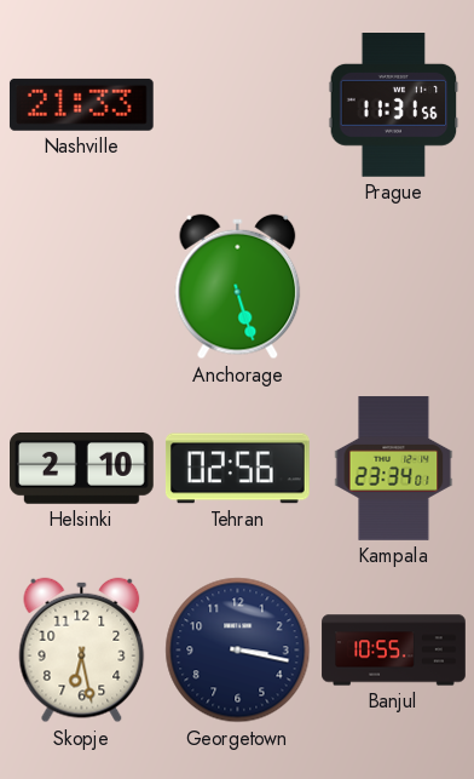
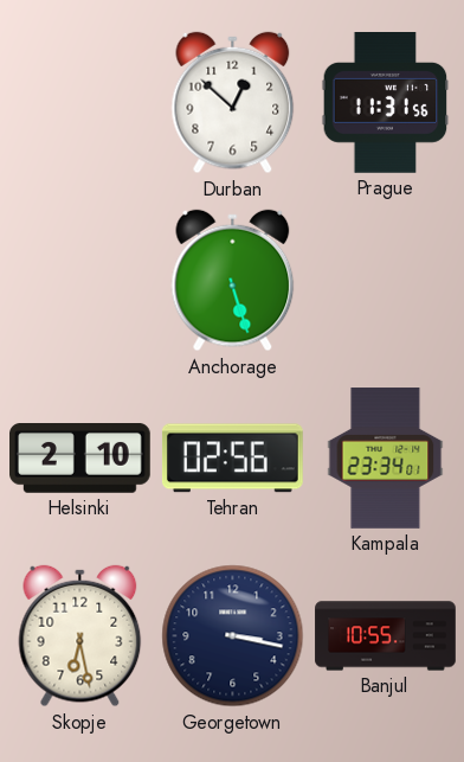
Nashville: 21:33 -> none (81, 104)
Durban: none -> 12:52 (233, 103)
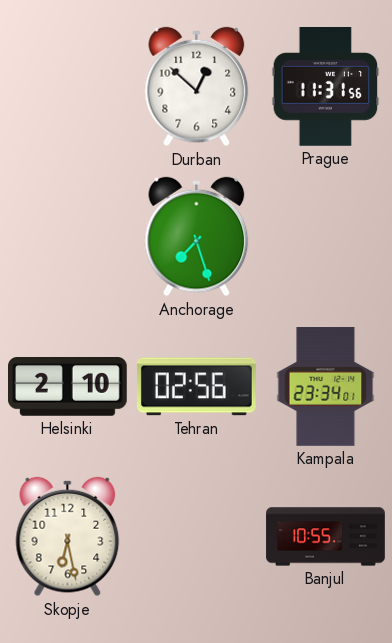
Anchorage: 5:27 -> 7:27 (197, 237)
Georgetown: 3:17 -> none (233, 636)
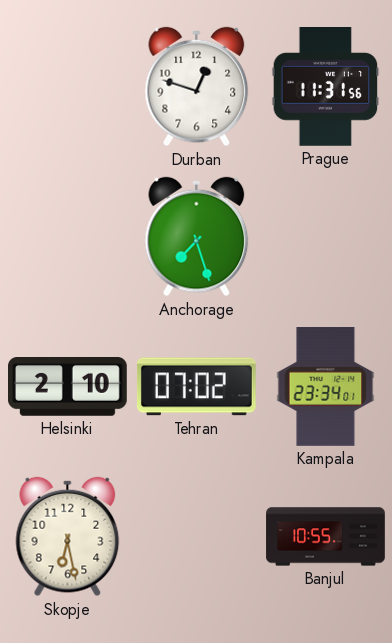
Durban: 12:52 -> 12:48 (197, 87)
Tehran: 02:56 -> 07:02 (196, 387)
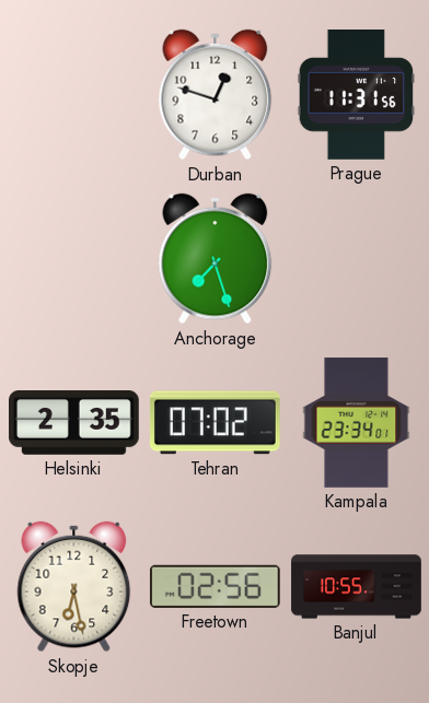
Helsinki: 2:10 -> 2:35 (74, 423)
Freetown: none -> 02:56 (215, 586)
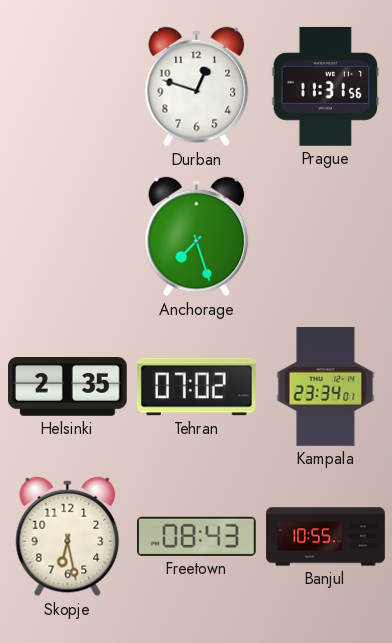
Freetown: 02:56 -> 08:43 (196, 536)
